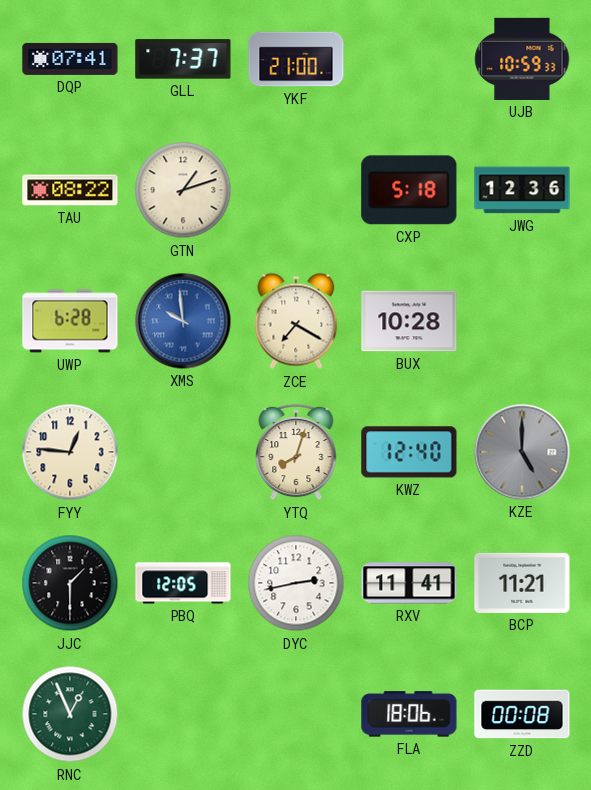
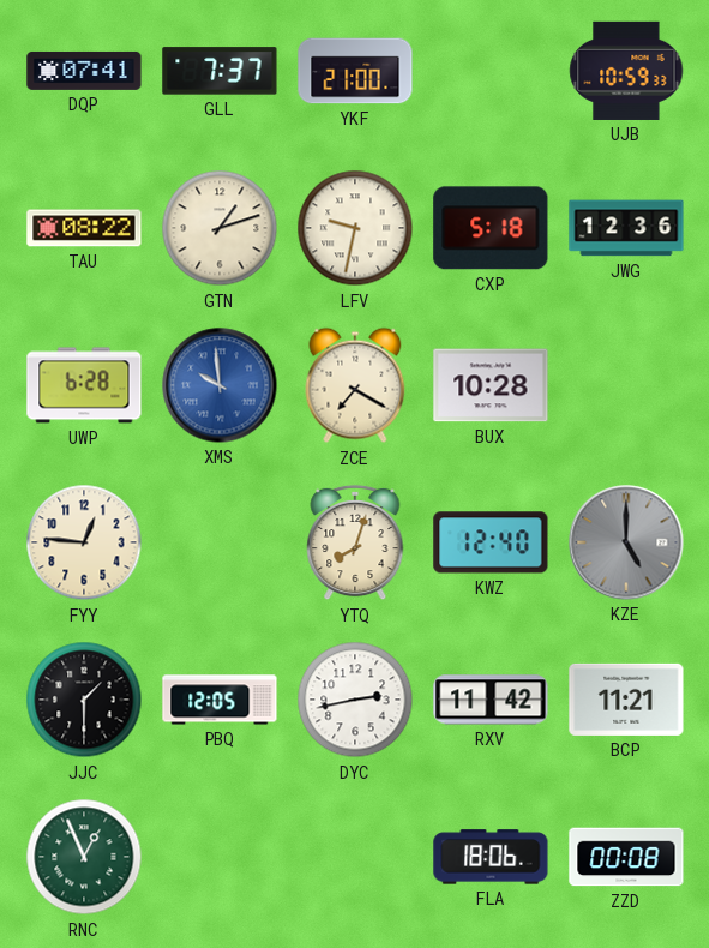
LFV: none -> 9:32 (355, 228)
RXV: 11:41 -> 11:42 (491, 700)
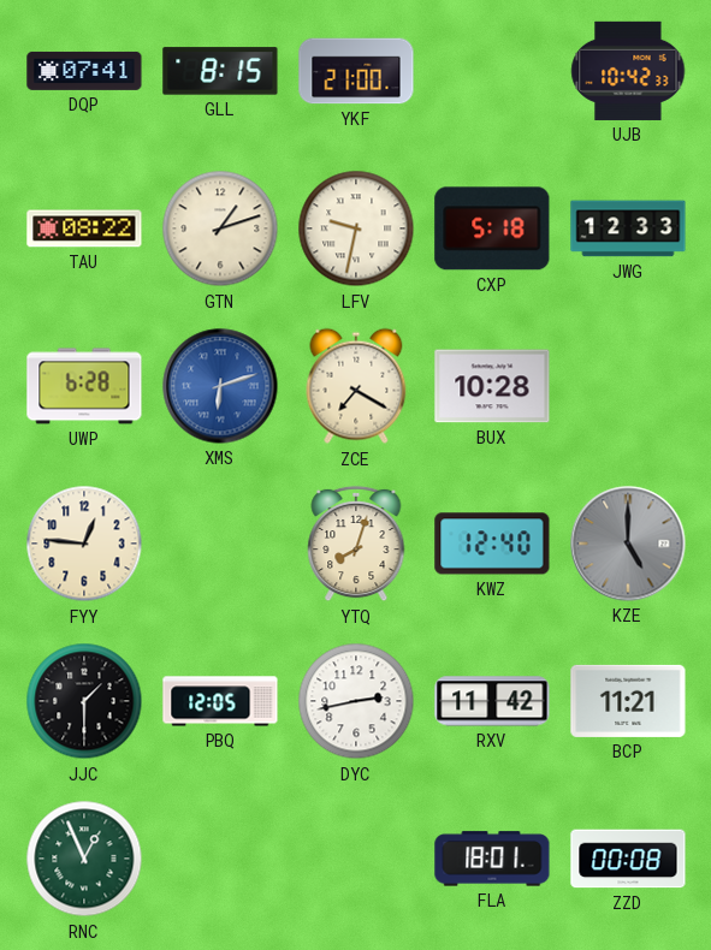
GLL: 7:37 -> 8:15 (220, 71)
UJB: 10:59 -> 10:42 (628, 71)
JWG: 12:36 -> 12:33 (628, 228)
XMS: 9:59 -> 6:12 (220, 386)
FLA: 18:06 -> 18:01 (492, 859)
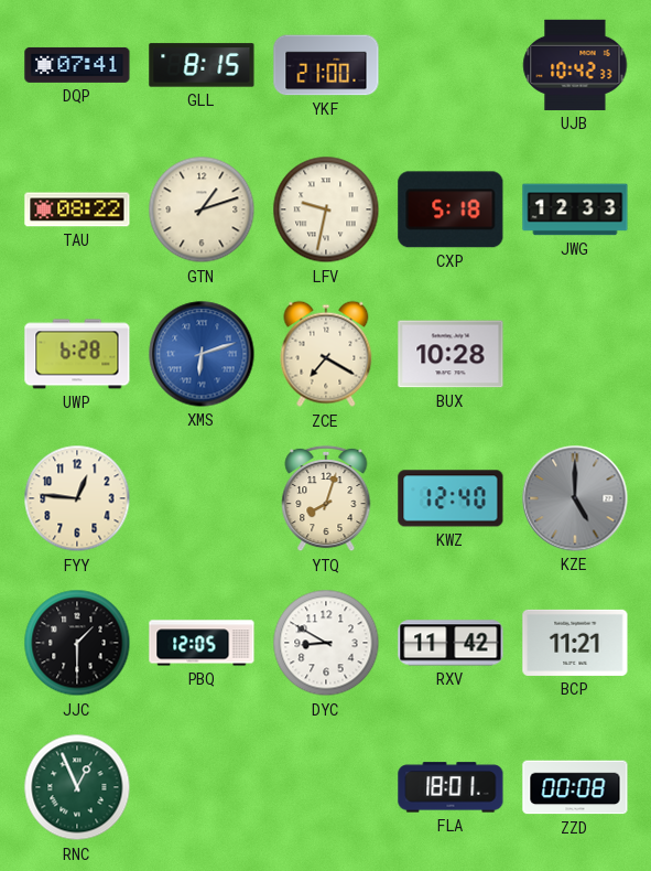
DYC: 2:43 -> 8:50 (326, 643)
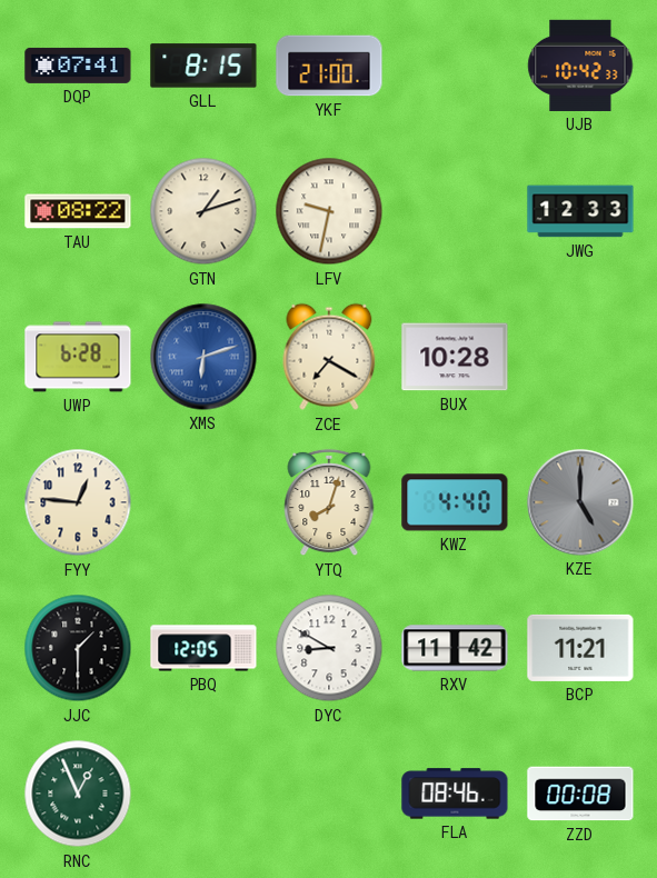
CXP: 5:18 -> none (451, 209)
KWZ: 12:40 -> 4:40 (455, 502)
FLA: 18:01 -> 08:46 (455, 794)
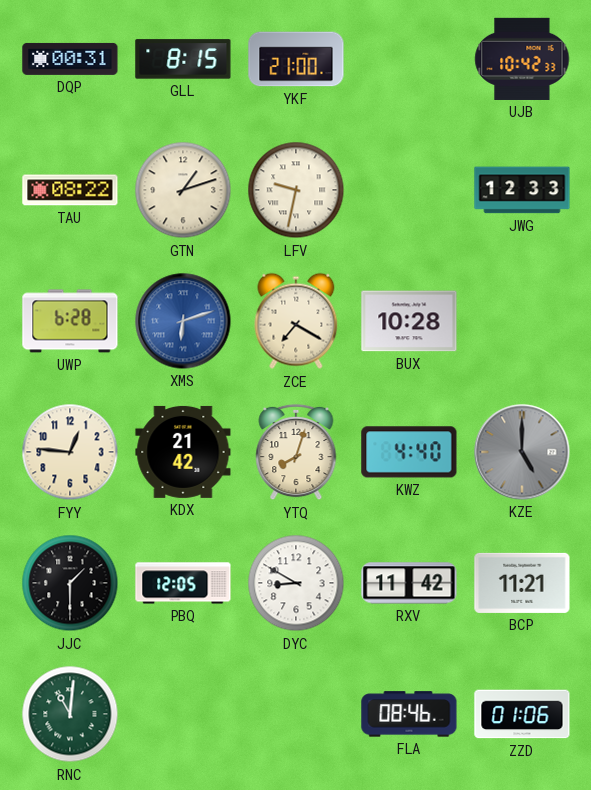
DQP: 07:41 -> 00:31 (70, 59)
KDX: none -> 21:42 (183, 452)
RNC: 12:56 -> 11:01 (70, 714)
ZZD: 00:08 -> 01:06 (522, 714)
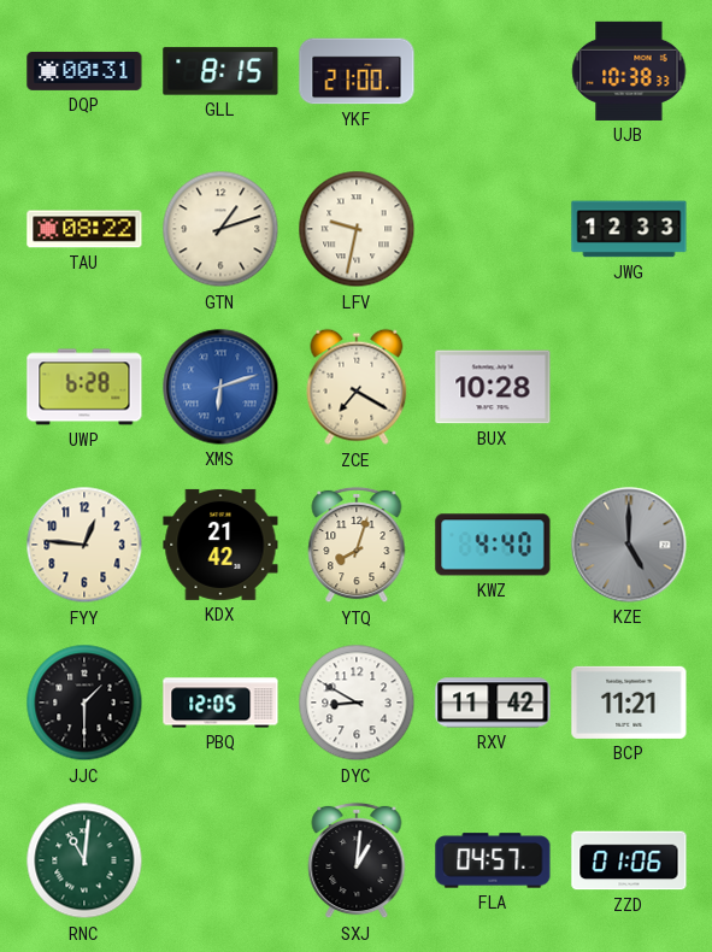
UJB: 10:42 -> 10:38 (629, 71)
SXJ: none -> 1:01 (357, 860)
FLA: 08:46 -> 04:57 (493, 860)
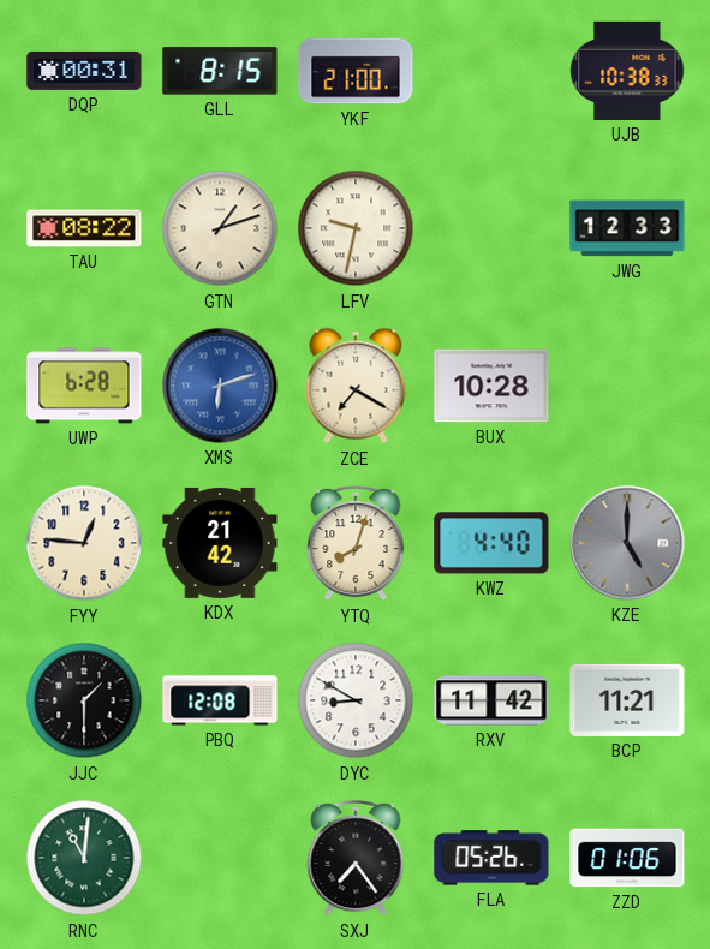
PBQ: 12:05 -> 12:08 (220, 700)
SXJ: 1:01 -> 7:24 (356, 858)
FLA: 04:57 -> 05:26 (491, 858)
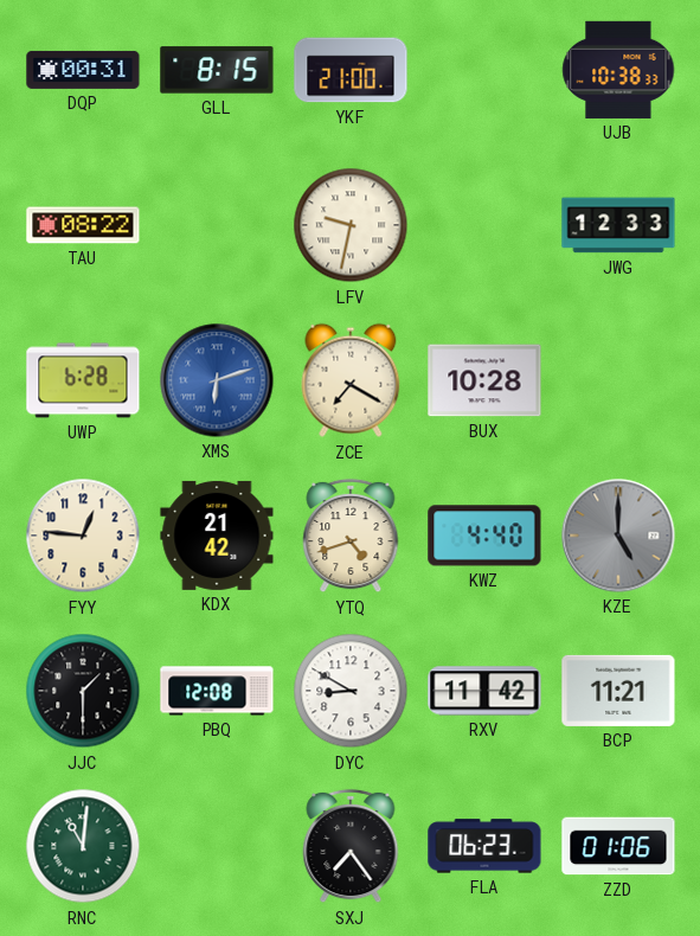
GTN: 1:12 -> none (220, 228)
YTQ: 8:03 -> 4:42 (351, 536)
FLA: 05:26 -> 06:23 (484, 846)
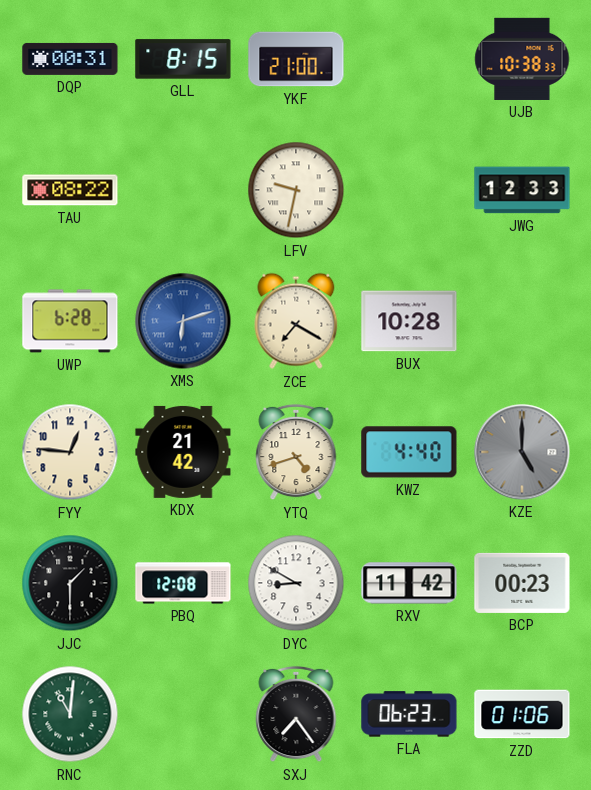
BCP: 11:21 -> 00:23 (522, 583)
